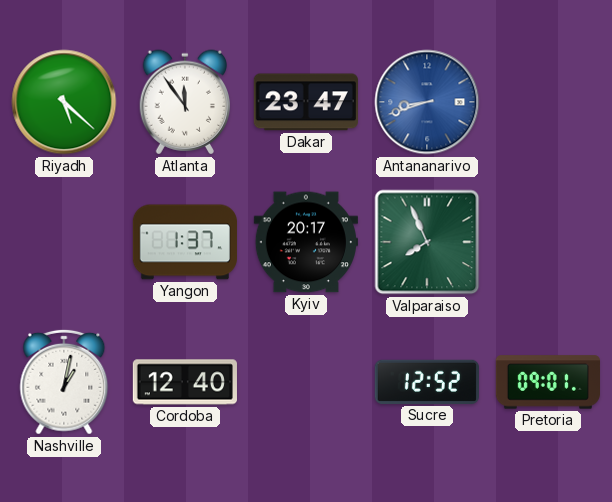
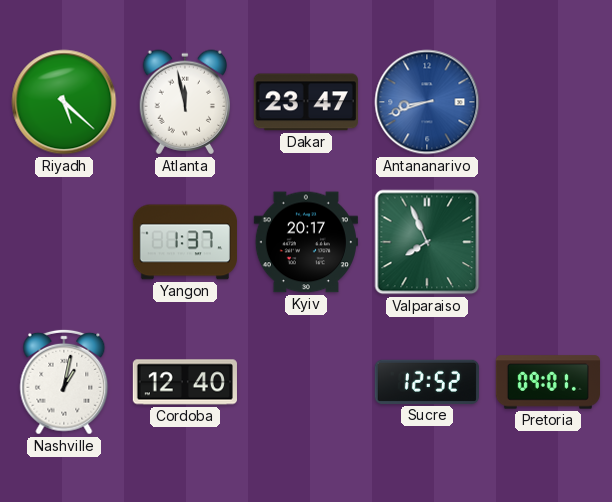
Atlanta: 11:54 -> 11:58 (184, 102)
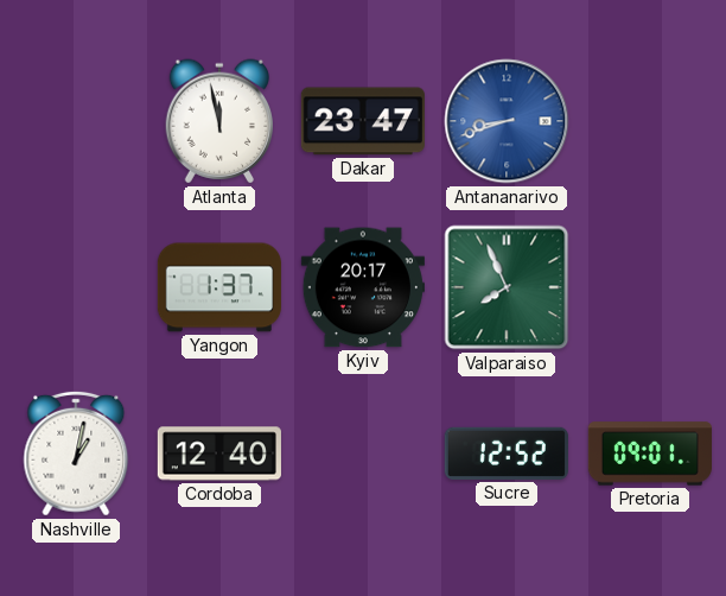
Riyadh: 5:22 -> none (64, 102)
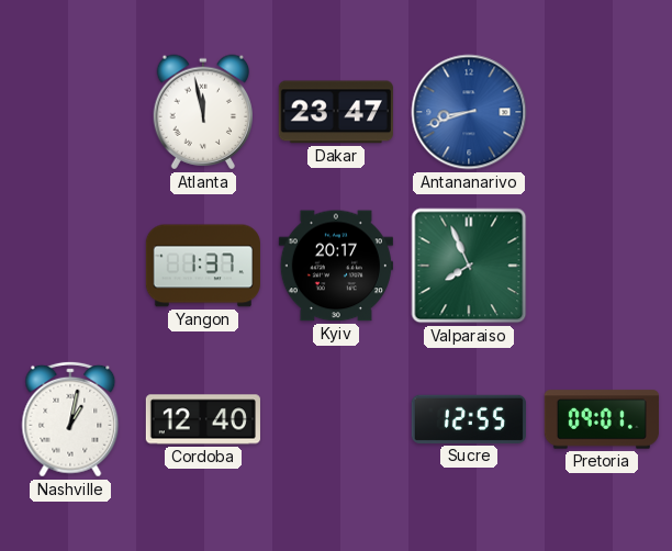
Sucre: 12:52 -> 12:55 (469, 419)
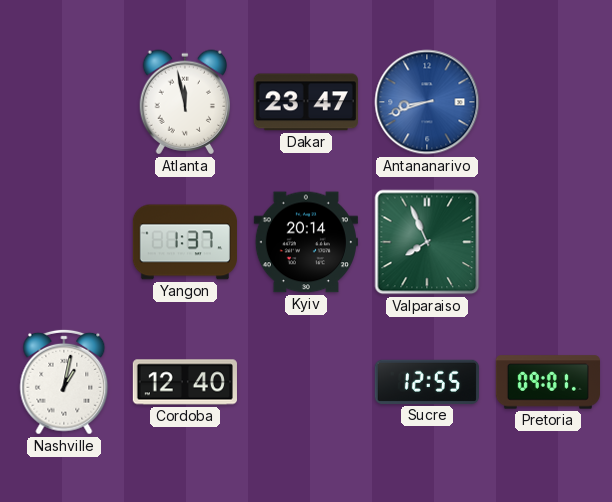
Kyiv: 20:17 -> 20:14 (306, 242)
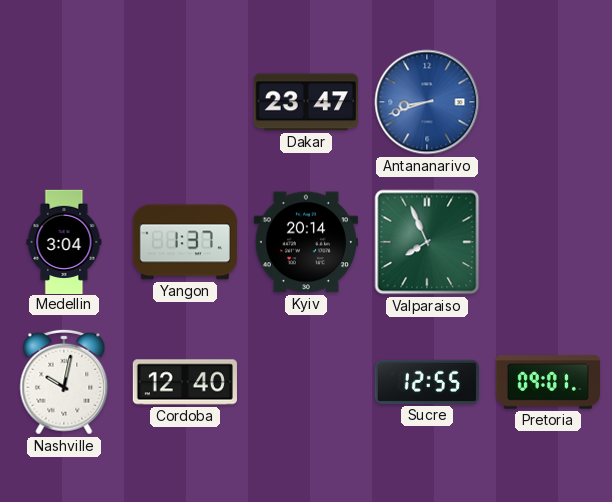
Atlanta: 11:58 -> none (184, 102)
Medellin: none -> 3:04 (64, 241)
Nashville: 1:02 -> 10:02 (64, 382)
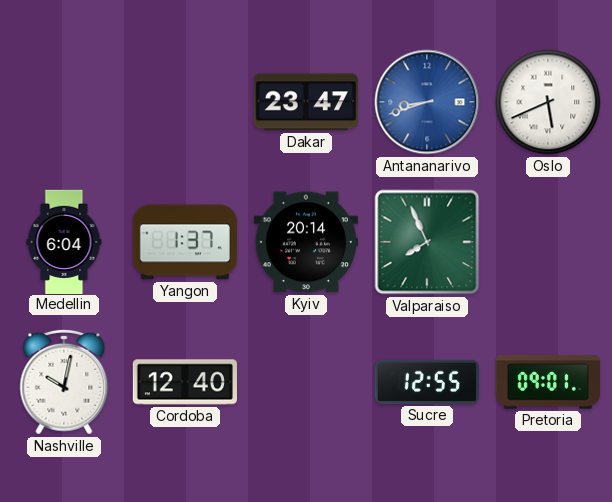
Oslo: none -> 5:41 (548, 102)
Medellin: 3:04 -> 6:04 (64, 241)
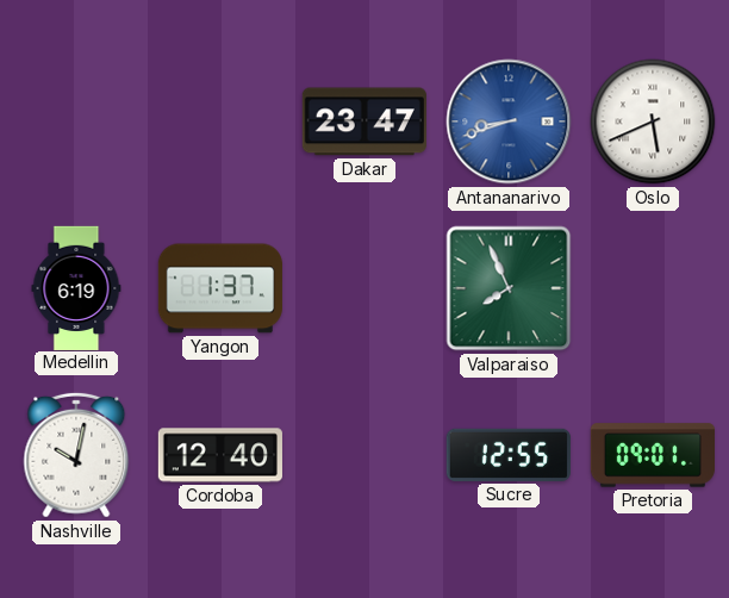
Medellin: 6:04 -> 6:19 (76, 287)
Kyiv: 20:14 -> none (306, 242)
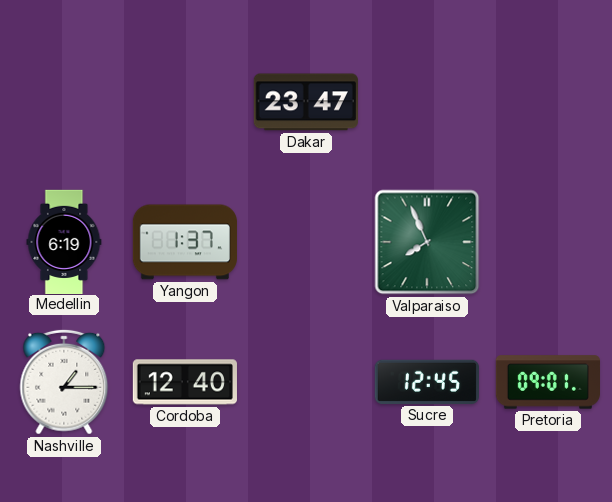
Antananarivo: 8:42 -> none (509, 122)
Oslo: 5:41 -> none (653, 122)
Nashville: 10:02 -> 1:15 (64, 382)
Sucre: 12:55 -> 12:45 (427, 382)
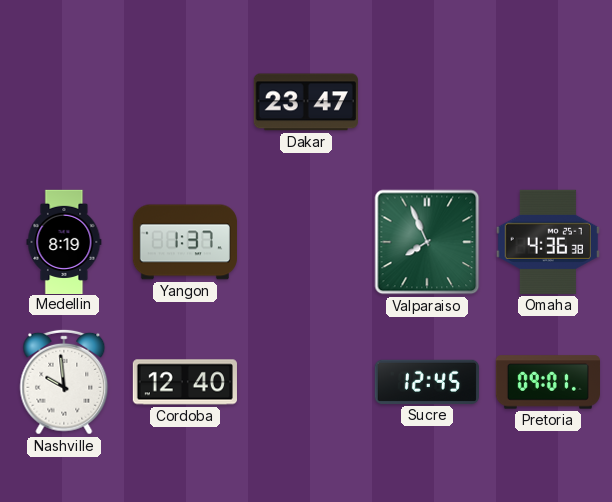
Medellin: 6:19 -> 8:19 (64, 241)
Omaha: none -> 4:36 (548, 242)
Nashville: 1:15 -> 9:59 (64, 382)
